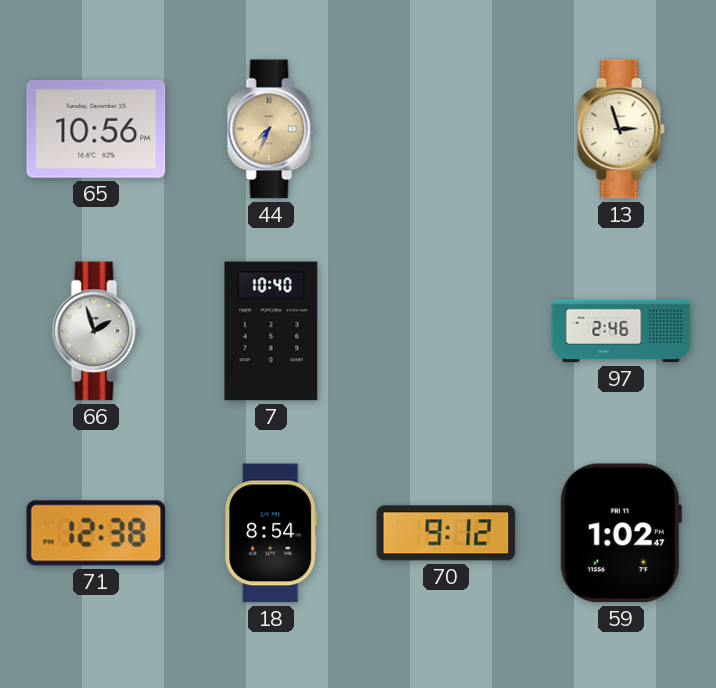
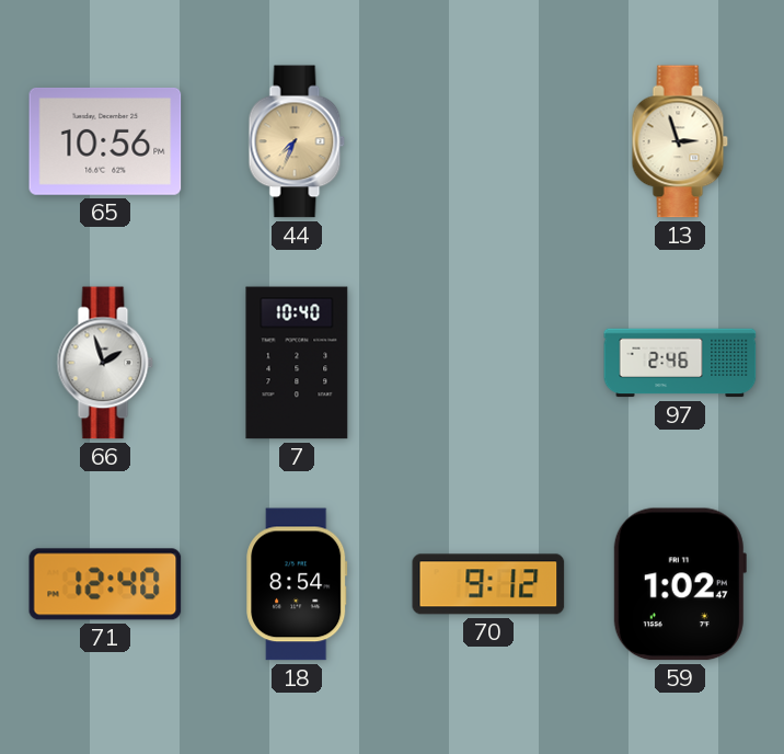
71: 12:38 -> 12:40 (105, 584)
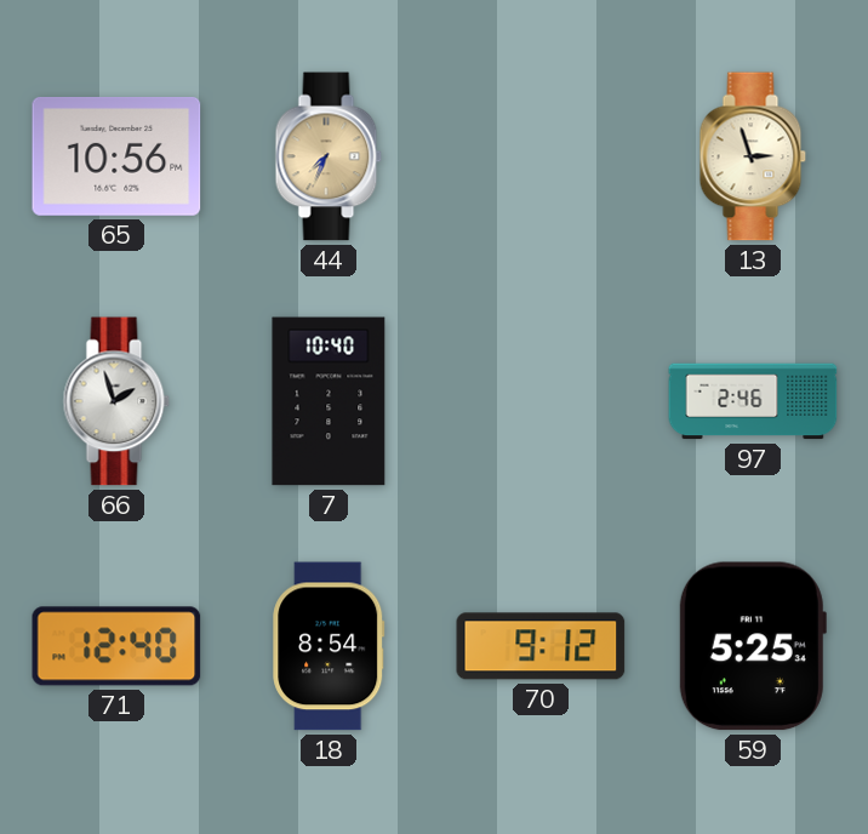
59: 1:02 -> 5:25 (753, 646)
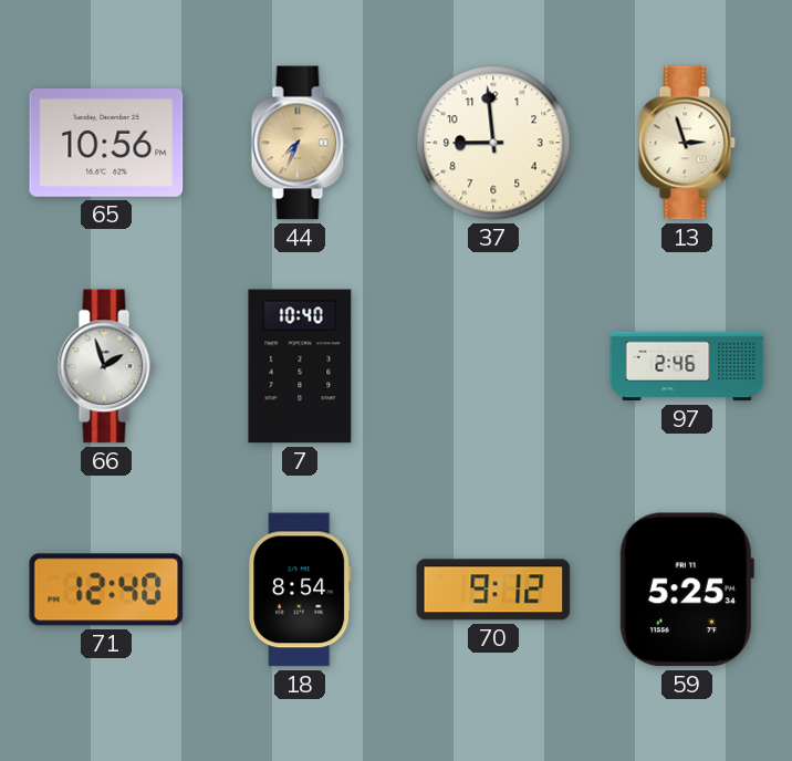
37: none -> 8:59 (493, 143)
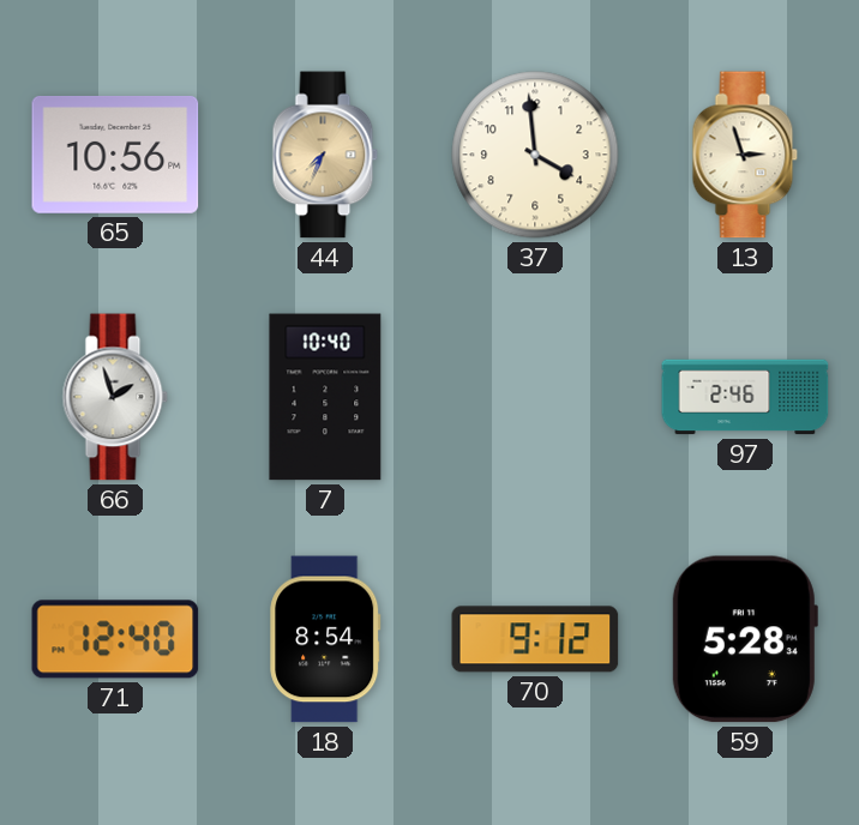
37: 8:59 -> 3:59 (535, 155)
59: 5:25 -> 5:28 (745, 639)
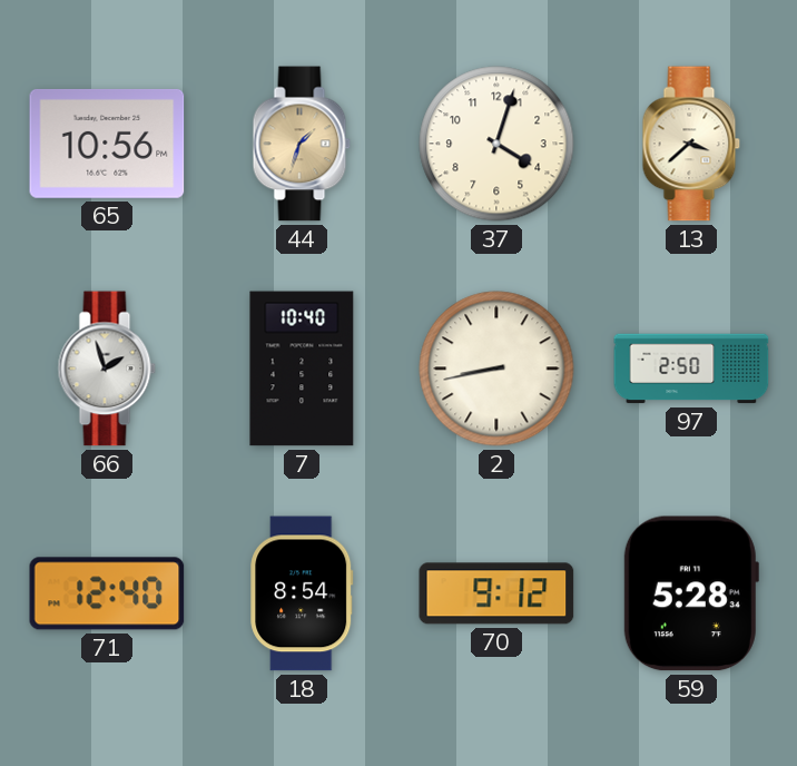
44: 7:34 -> 1:33 (302, 144)
37: 3:59 -> 4:03 (496, 144)
13: 2:57 -> 3:38 (691, 144)
2: none -> 8:43 (496, 369)
97: 2:46 -> 2:50 (691, 369)
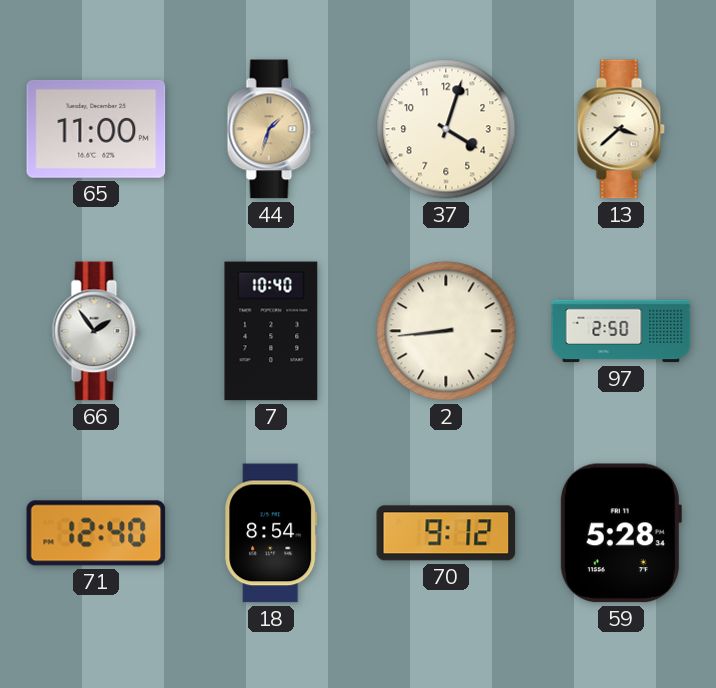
65: 10:56 -> 11:00 (96, 129)
66: 1:57 -> 1:54 (96, 331)
2: 8:43 -> 8:44 (446, 331)
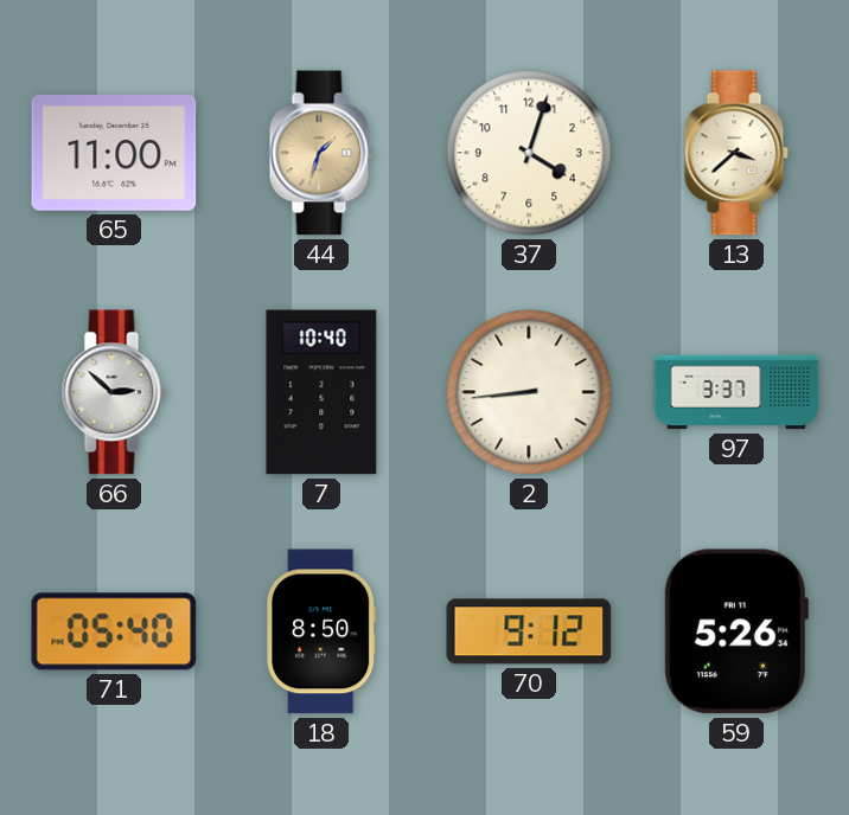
66: 1:54 -> 2:52 (114, 392)
97: 2:50 -> 3:37 (736, 392)
71: 12:40 -> 05:40 (114, 631)
18: 8:54 -> 8:50 (321, 631)
59: 5:28 -> 5:26 (736, 631)
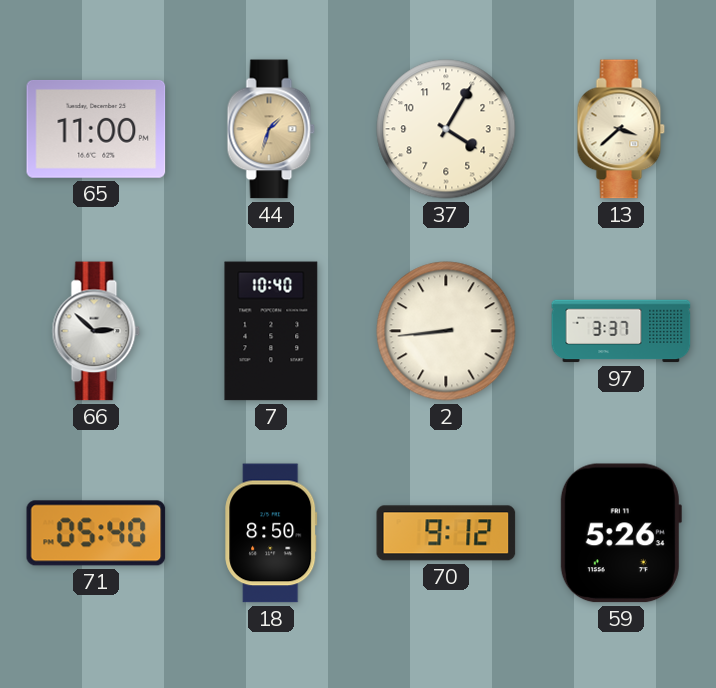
37: 4:03 -> 4:05 (446, 129)
